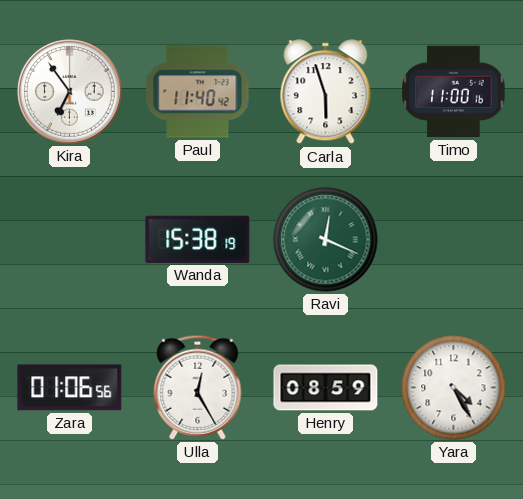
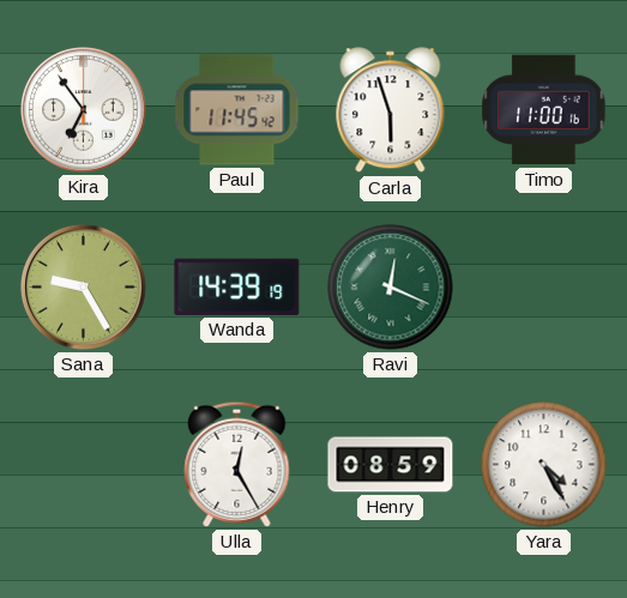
Paul: 11:40 -> 11:45 (237, 110)
Sana: none -> 9:25 (84, 288)
Wanda: 15:38 -> 14:39 (237, 286)
Zara: 01:06 -> none (70, 388)
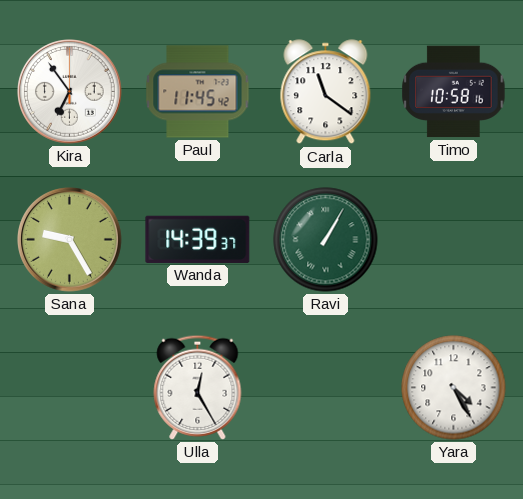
Carla: 5:57 -> 11:21 (326, 92)
Timo: 11:00 -> 10:58 (454, 92)
Wanda: 14:39:19 -> 14:39:37 (198, 239)
Ravi: 12:19 -> 1:05 (326, 240)
Henry: 08:59 -> none (391, 465)
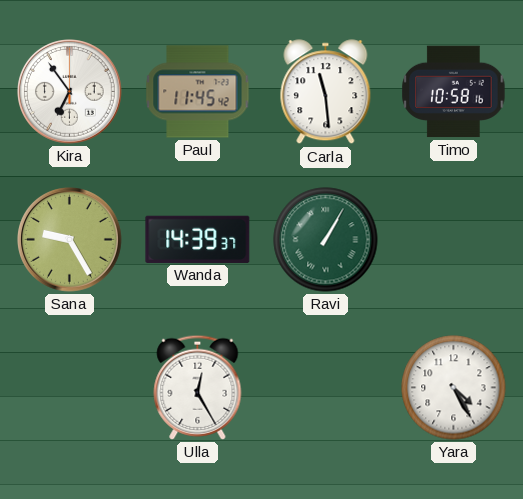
Carla: 11:21 -> 11:29 (326, 92)
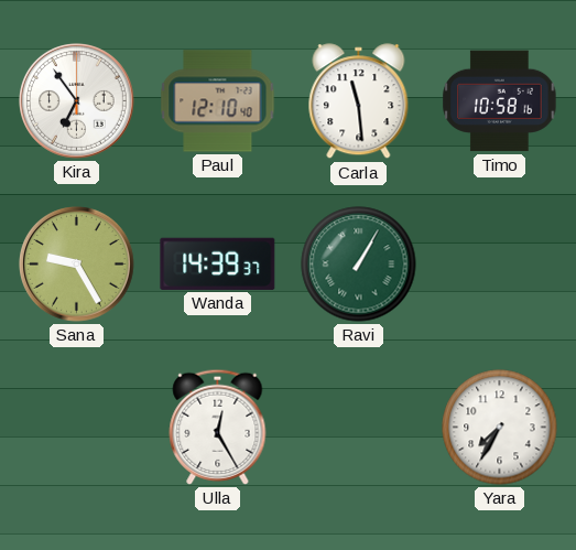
Paul: 11:45 -> 12:10 (218, 101)
Yara: 4:25 -> 7:35 (500, 428)
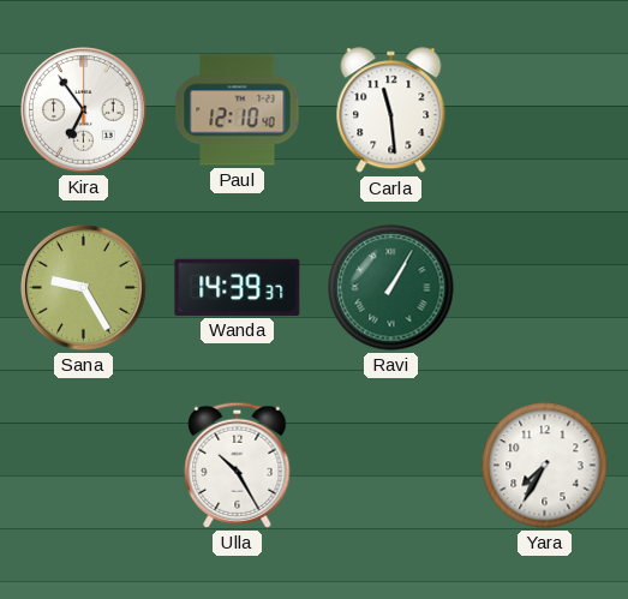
Timo: 10:58 -> none (500, 101)
Ulla: 12:25 -> 10:25 (238, 465)
